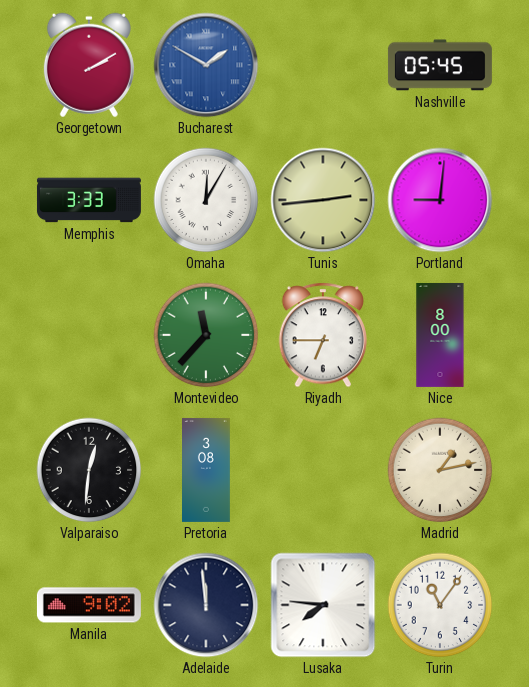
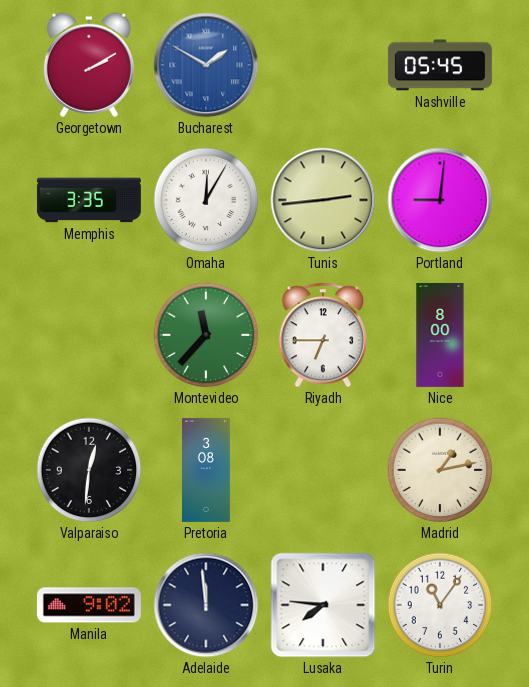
Memphis: 3:33 -> 3:35 (89, 200)
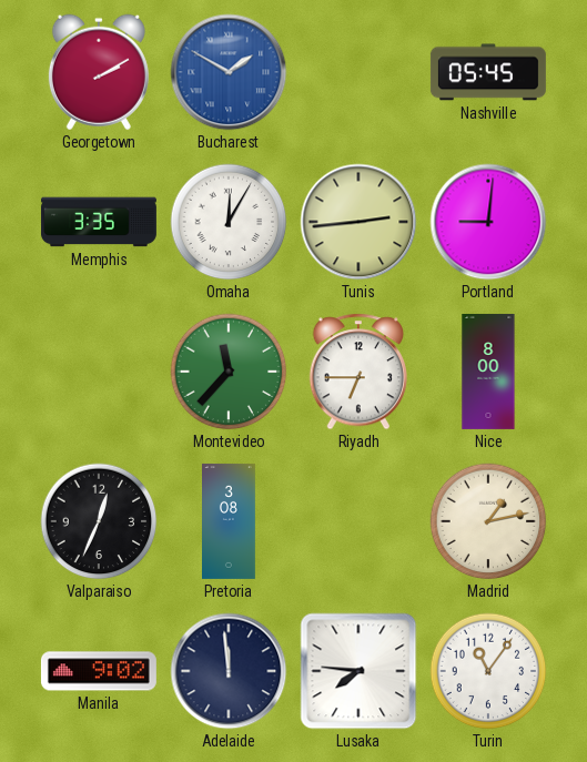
Valparaiso: 12:31 -> 12:34 (99, 521)
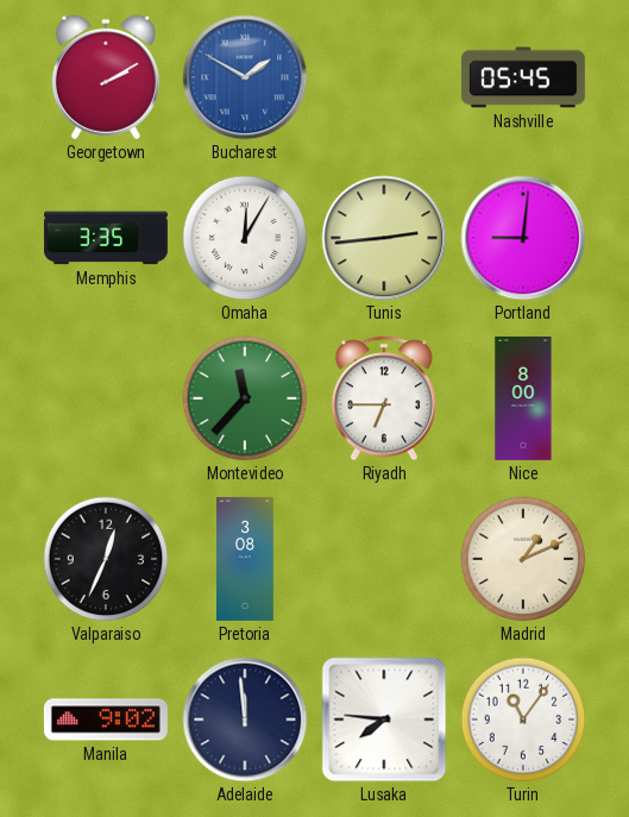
Madrid: 1:13 -> 1:11 (523, 559)
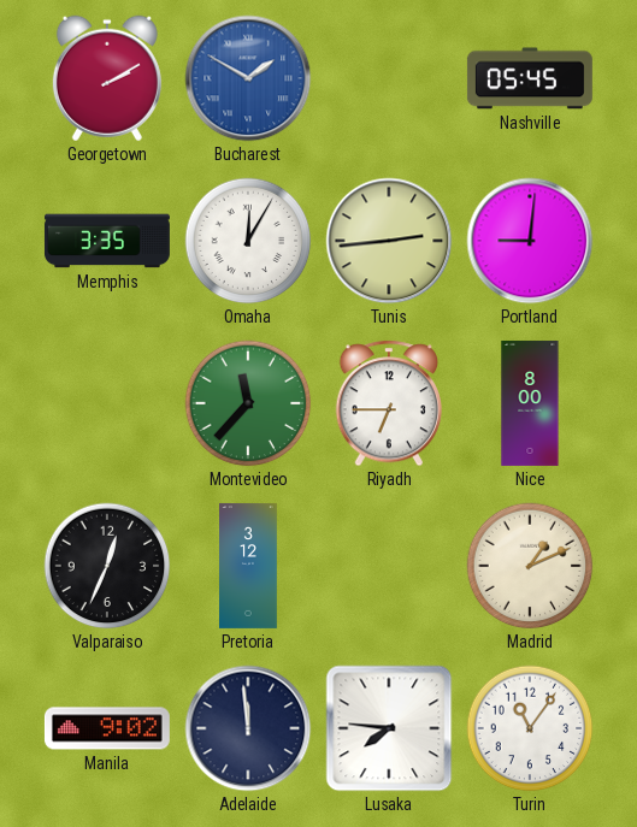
Pretoria: 3:08 -> 3:12 (249, 566)
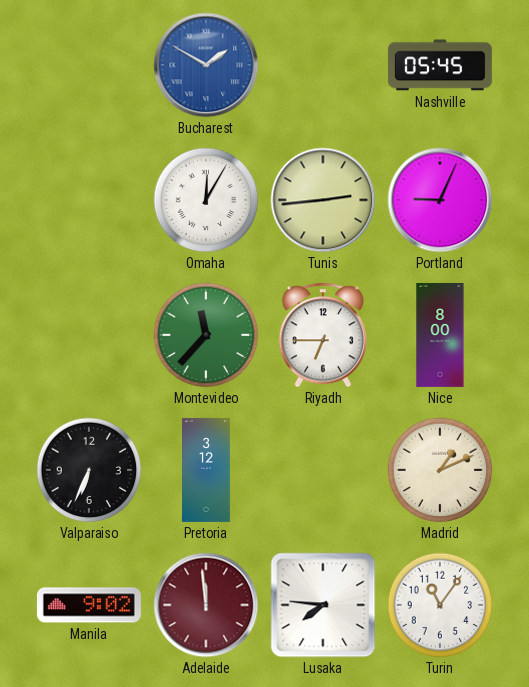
Georgetown: 2:10 -> none (107, 78)
Memphis: 3:35 -> none (107, 241)
Portland: 9:01 -> 9:04 (440, 200)
Valparaiso: 12:34 -> 6:34 (89, 470)
Adelaide dial: navy -> burgundy (206, 605)
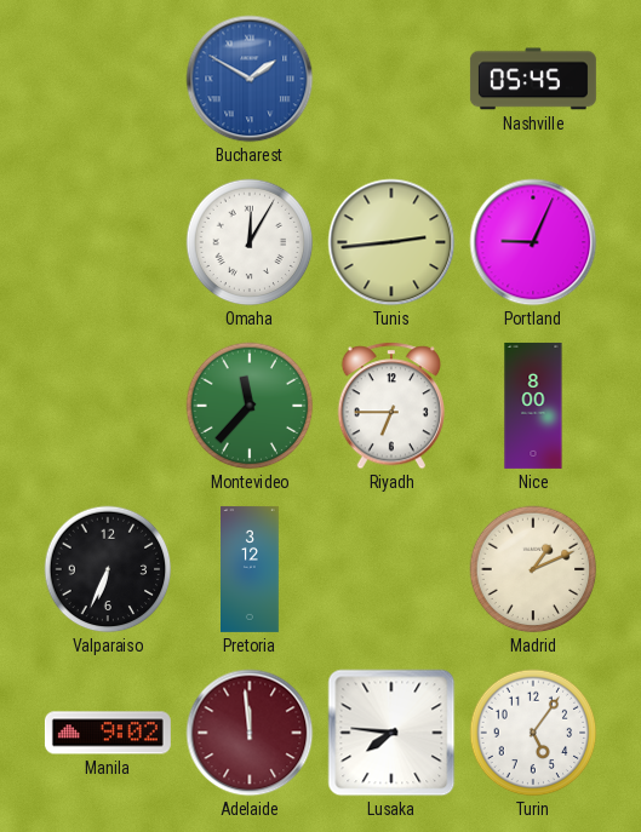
Turin: 11:06 -> 5:06 (533, 733)
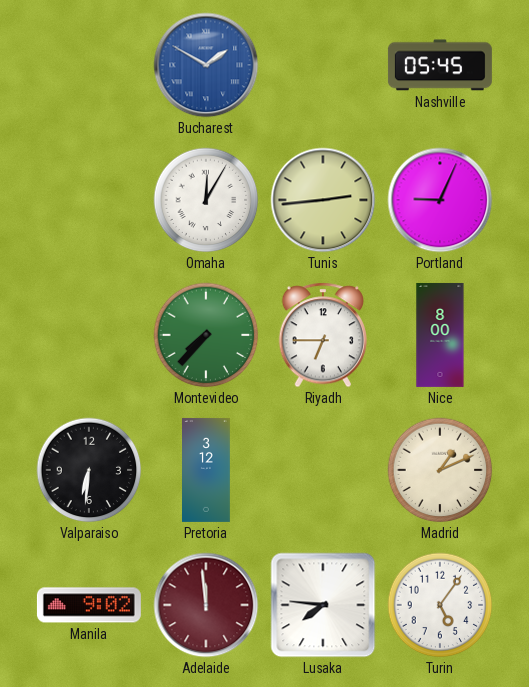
Montevideo: 11:37 -> 7:37 (206, 335)
Valparaiso: 6:34 -> 6:31 (89, 470)
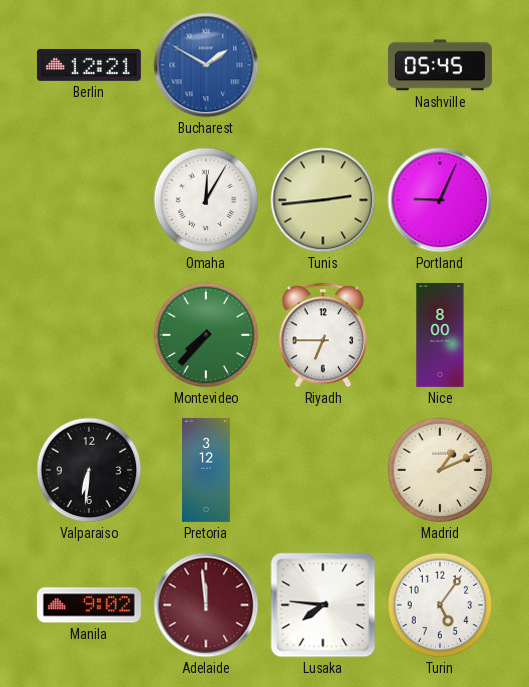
Berlin: none -> 12:21 (89, 65)
